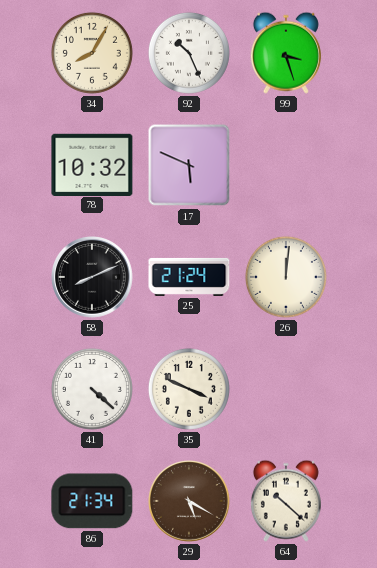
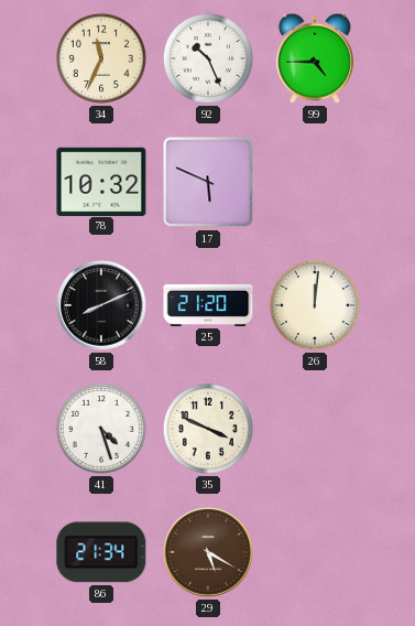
34: 8:05 -> 11:34 (101, 58)
99: 3:27 -> 4:45 (315, 58)
25: 21:24 -> 21:20 (208, 305)
41: 4:22 -> 4:27 (101, 429)
64: 10:22 -> none (286, 501)
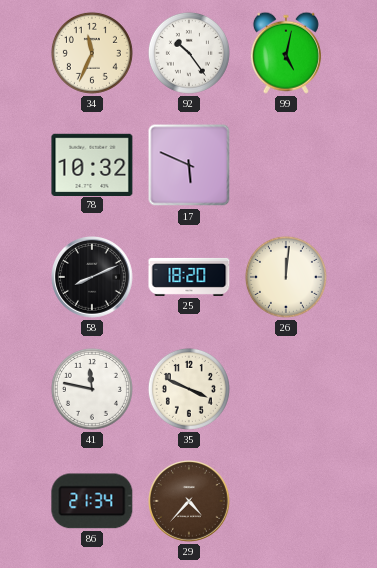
92: 10:26 -> 10:24 (189, 53)
99: 4:45 -> 5:02 (286, 53)
25: 21:20 -> 18:20 (189, 277)
41: 4:27 -> 11:47 (92, 389)
29: 5:20 -> 4:37 (190, 502)
